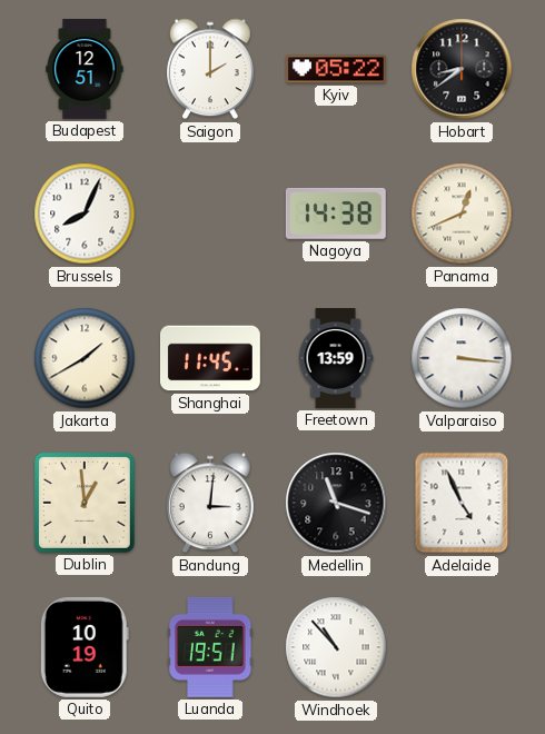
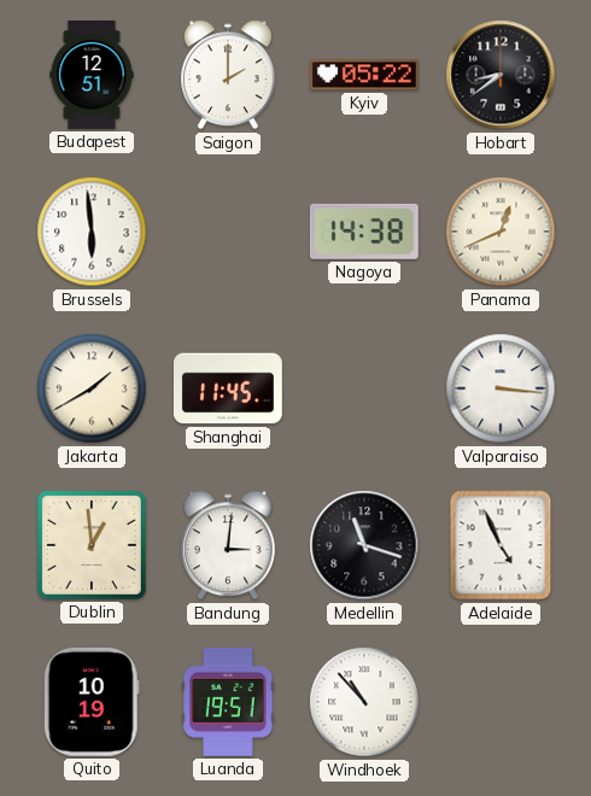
Brussels: 8:04 -> 5:59 (92, 232)
Freetown: 13:59 -> none (336, 359)
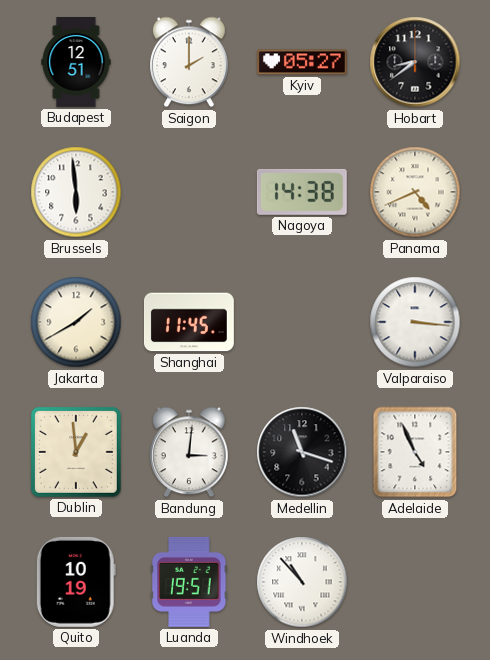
Kyiv: 05:22 -> 05:27 (302, 62)
Panama: 12:41 -> 4:41 (415, 192)
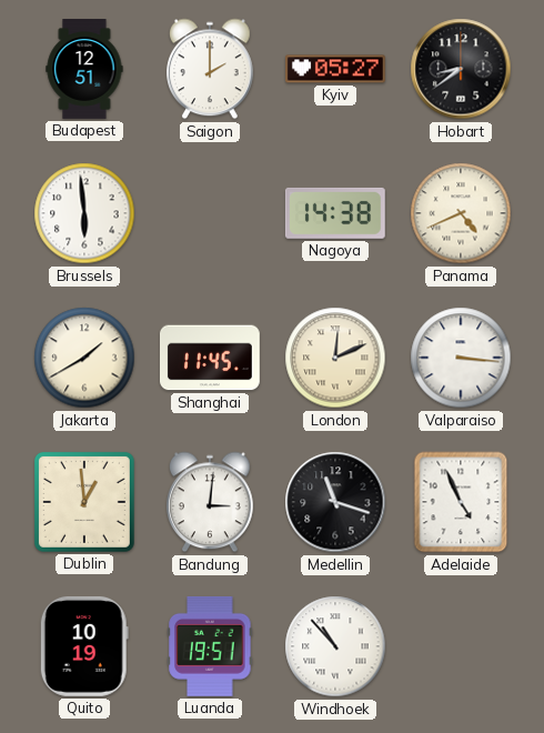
London: none -> 12:11 (335, 358)
